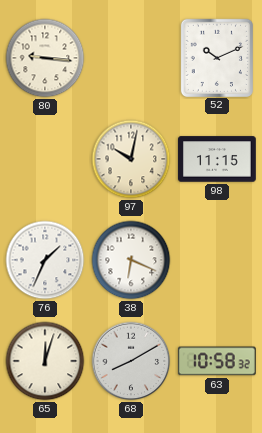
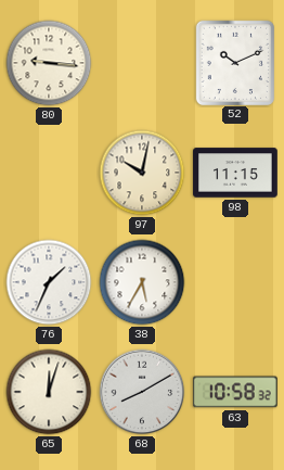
38: 6:19 -> 5:35 (142, 282)
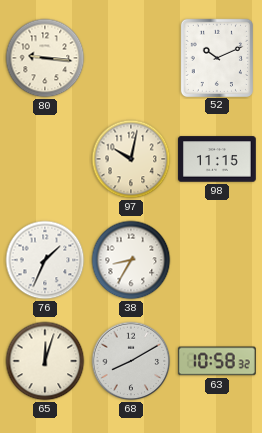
38: 5:35 -> 8:35 (131, 260)
